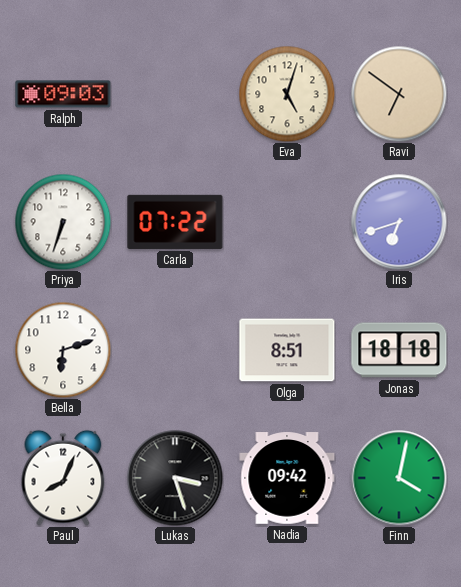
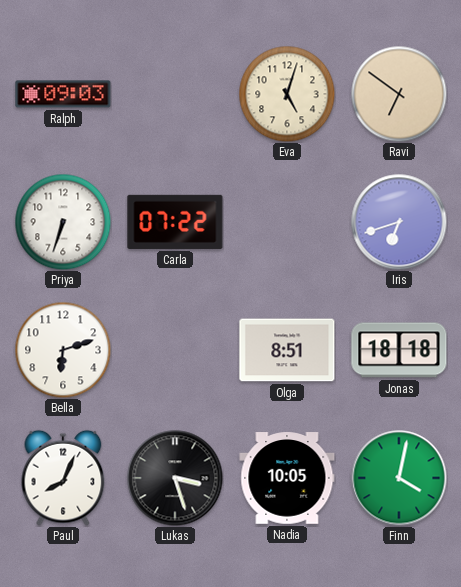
Nadia: 09:42 -> 10:05 (287, 478)
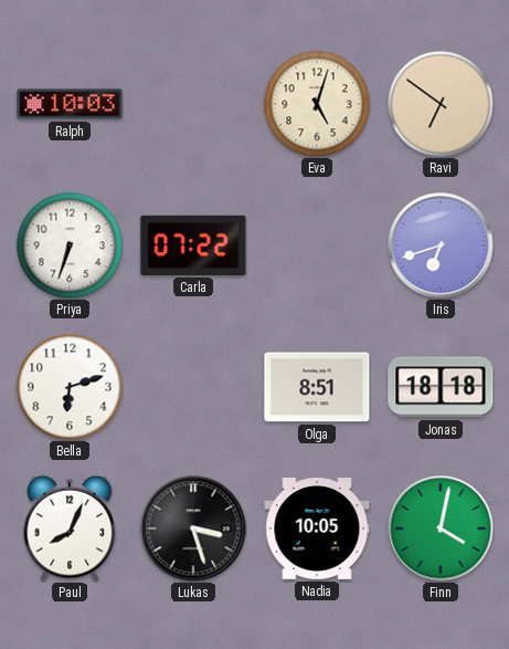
Ralph: 09:03 -> 10:03 (70, 104)
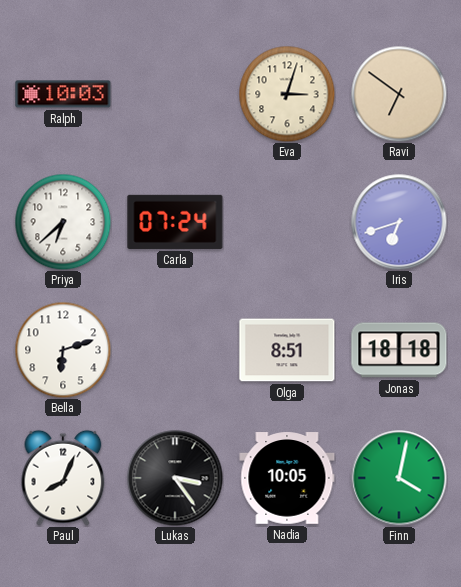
Eva: 5:03 -> 3:03 (287, 94)
Priya: 6:33 -> 6:38 (63, 222)
Carla: 07:22 -> 07:24 (175, 222)
Lukas: 3:27 -> 3:24 (175, 478)
